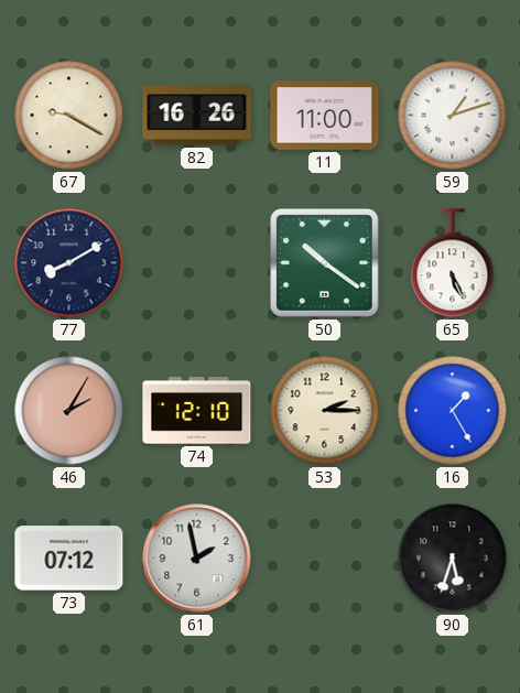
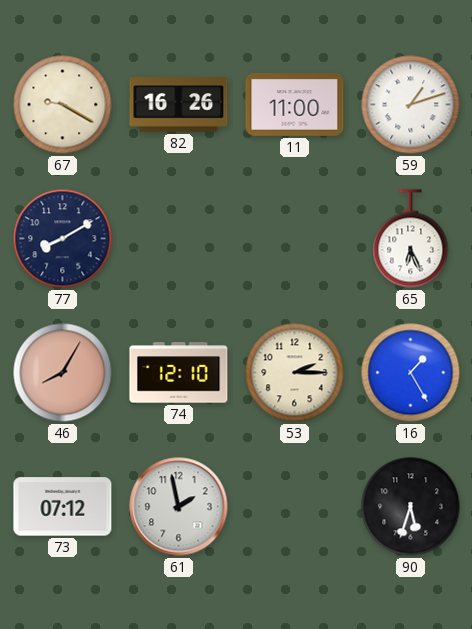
50: 10:21 -> none (325, 263)
65: 5:26 -> 6:26 (411, 239)
46: 2:05 -> 8:05 (63, 373)
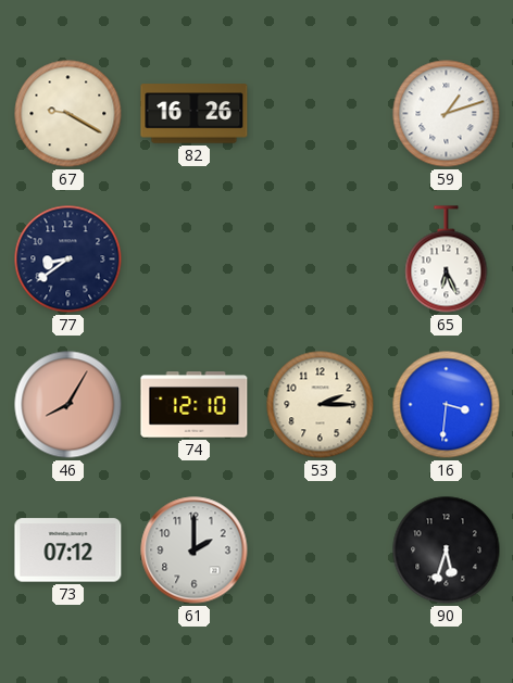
11: 11:00 -> none (295, 105)
77: 8:10 -> 8:39 (68, 260)
16: 1:25 -> 3:31 (447, 405)
61: 1:58 -> 2:00 (195, 551)
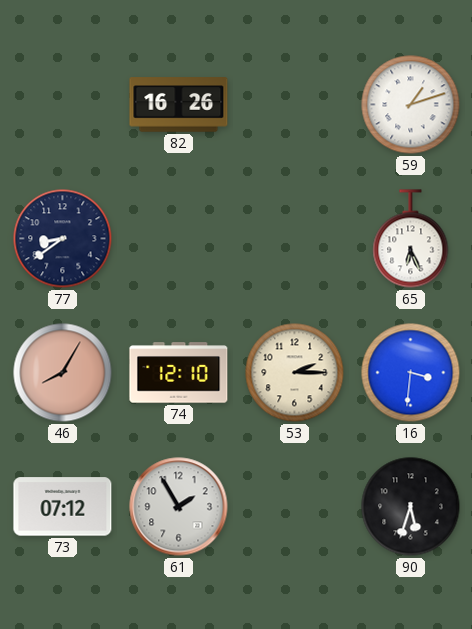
67: 9:20 -> none (68, 114)
61: 2:00 -> 1:55 (179, 507)
